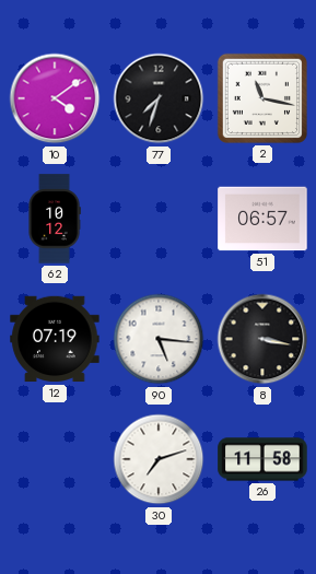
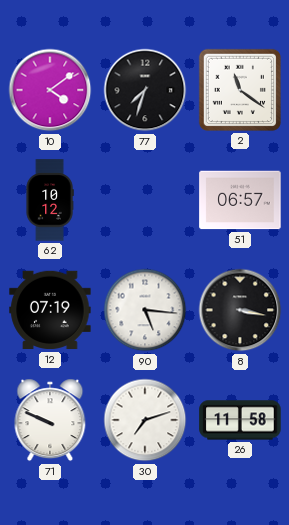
2: 11:17 -> 11:21 (240, 90)
71: none -> 9:49 (50, 420)
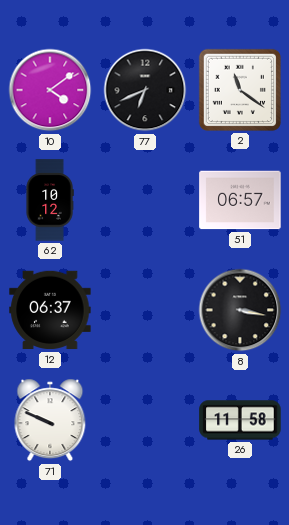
77: 7:33 -> 6:41 (145, 90)
12: 07:19 -> 06:37 (50, 310)
90: 5:16 -> none (145, 310)
30: 7:12 -> none (145, 420)
